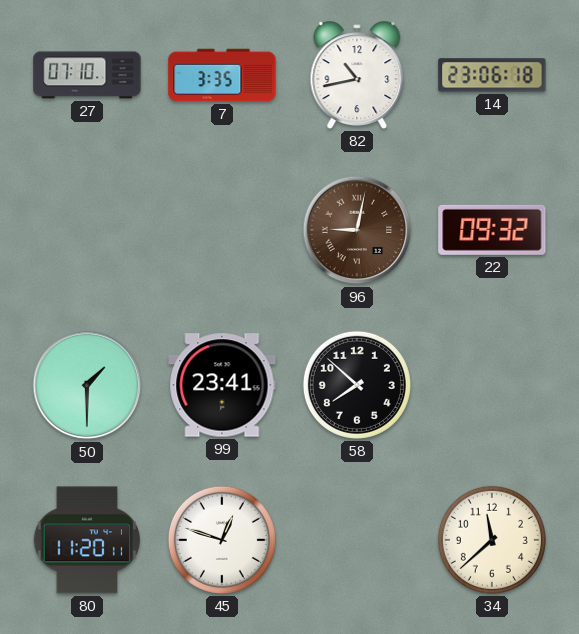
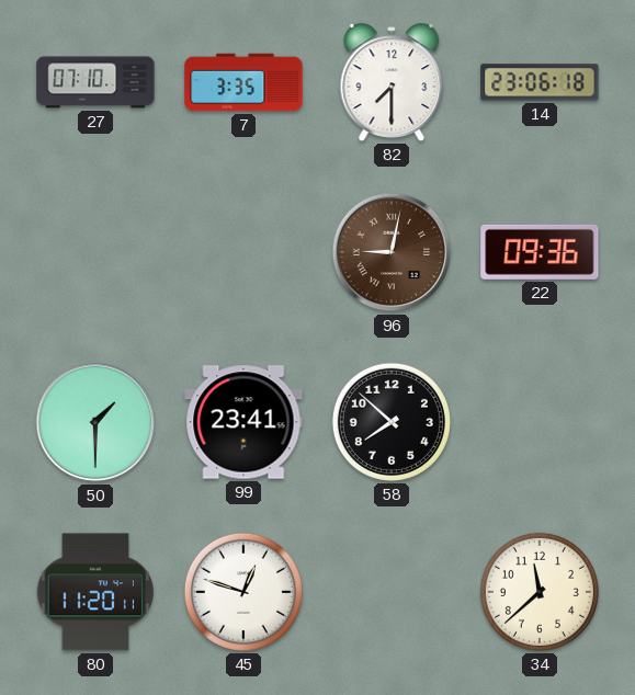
82: 10:43 -> 7:30 (392, 82)
22: 09:32 -> 09:36 (540, 252)
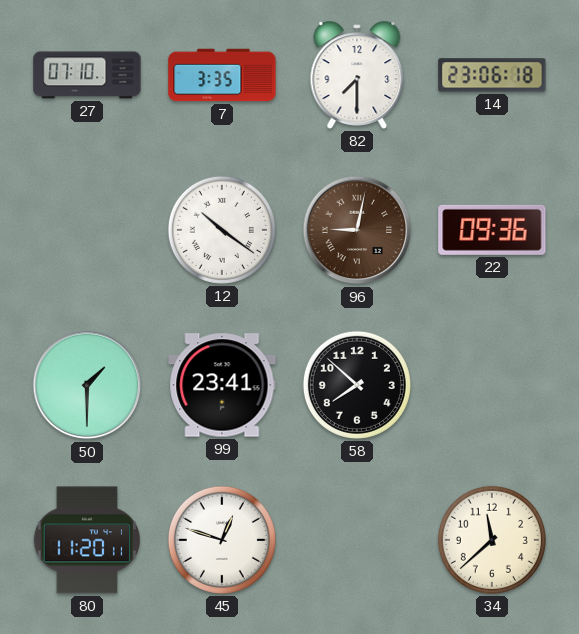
12: none -> 10:21 (222, 230)
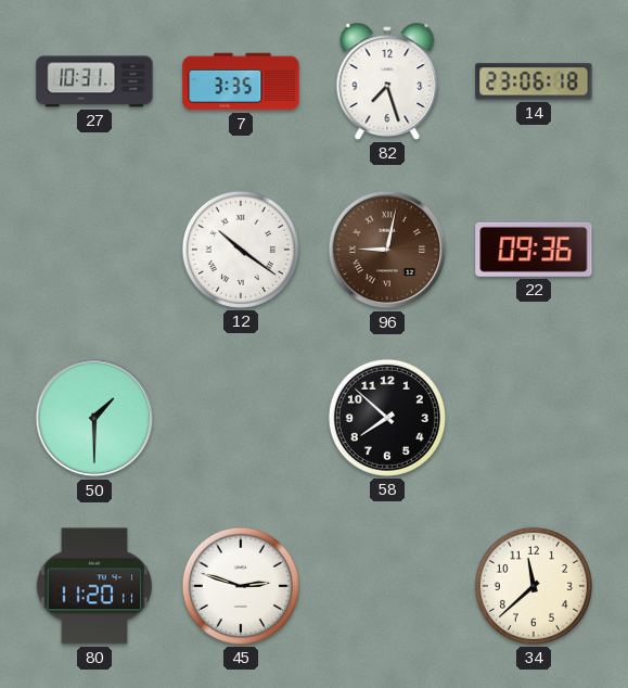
27: 07:10 -> 10:31 (94, 81)
82: 7:30 -> 7:27 (387, 81)
99: 23:41 -> none (222, 385)
45: 12:48 -> 2:48 (241, 586)
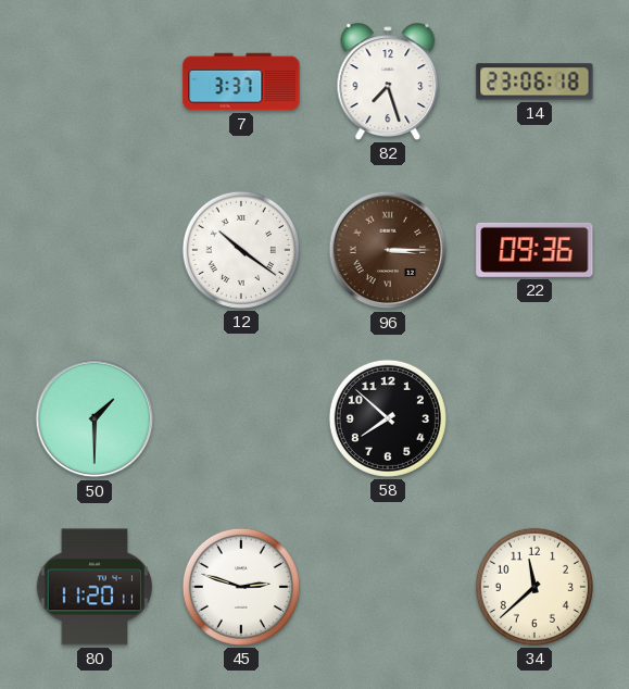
27: 10:31 -> none (94, 81)
7: 3:35 -> 3:37 (241, 82)
96: 9:02 -> 3:15 (388, 250)
